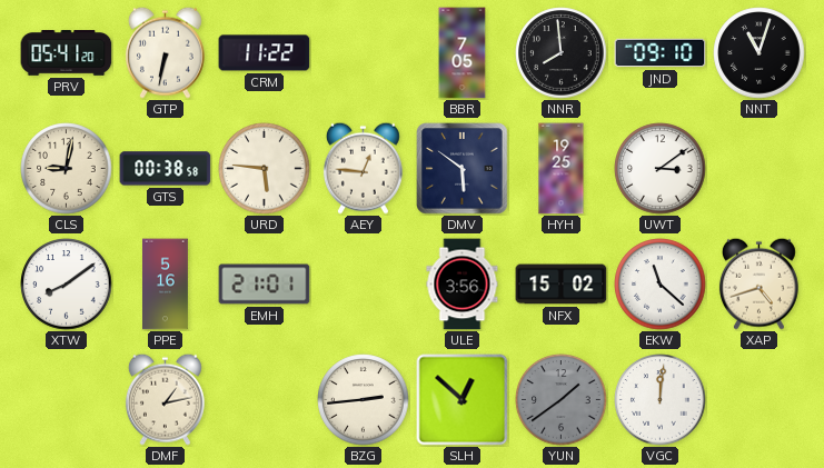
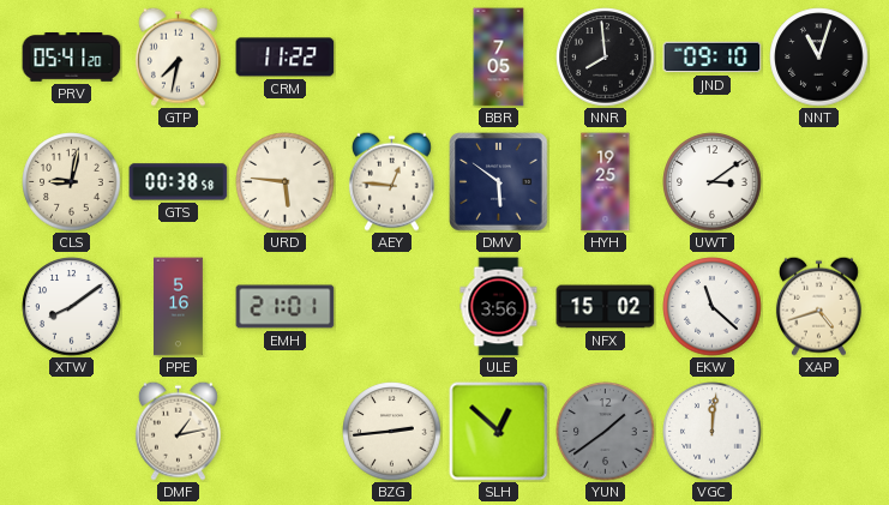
GTP: 6:32 -> 7:32 (178, 56)
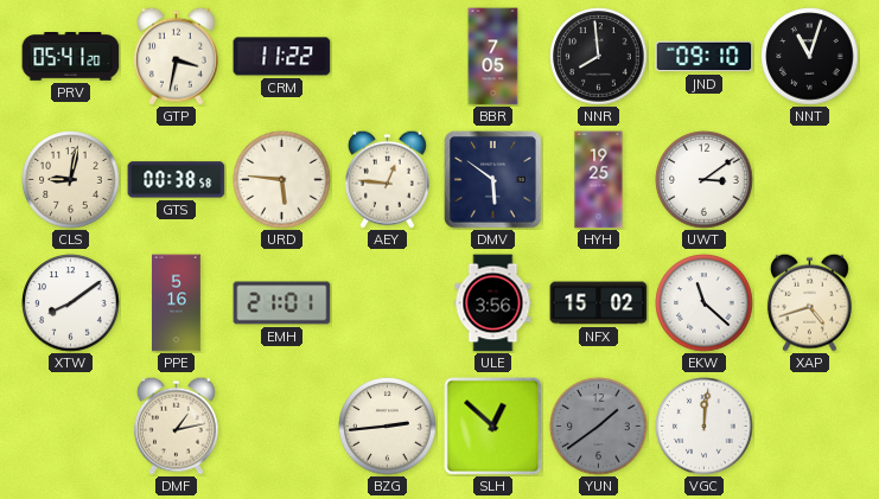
GTP: 7:32 -> 3:32 (176, 56)
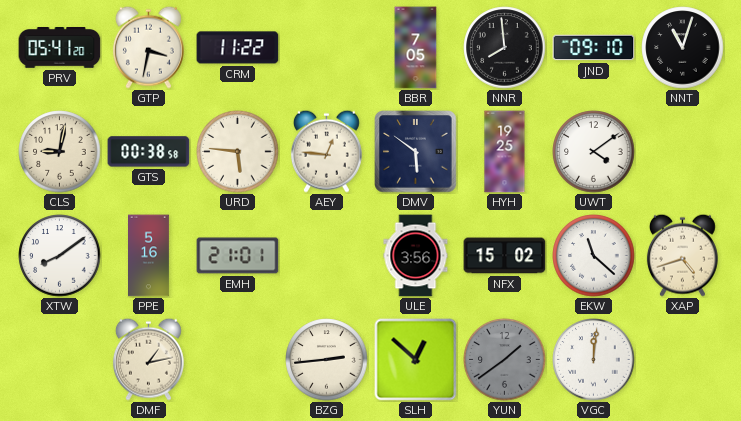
UWT: 3:09 -> 4:09 (594, 152)
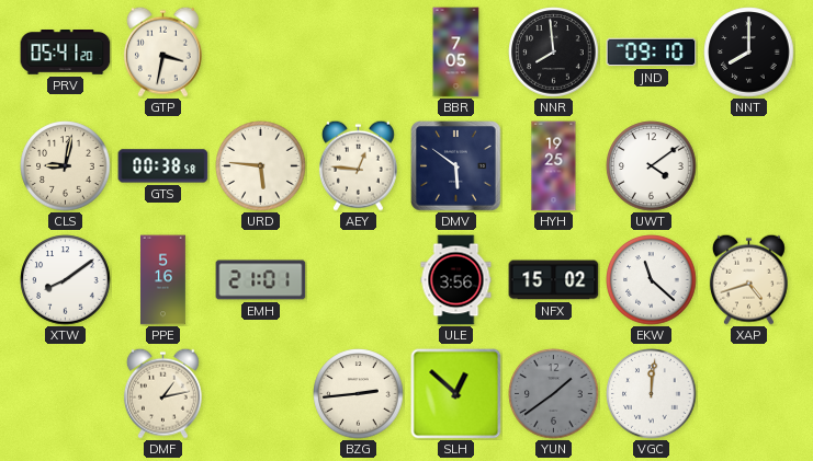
CRM: 11:22 -> none (238, 48)
NNT: 11:03 -> 8:00 (749, 53)
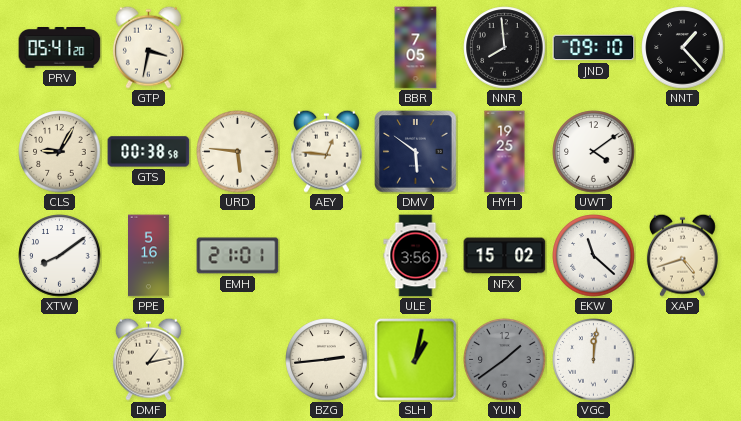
NNT: 8:00 -> 1:23 (683, 48)
CLS: 9:02 -> 9:05 (60, 152)
SLH: 12:52 -> 1:02 (416, 360)
